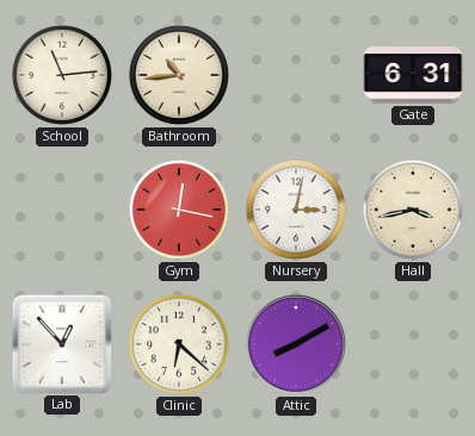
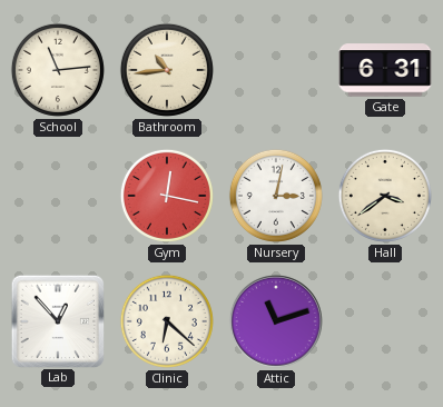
Hall: 3:43 -> 3:39 (385, 196)
Attic: 8:10 -> 11:12 (276, 321)
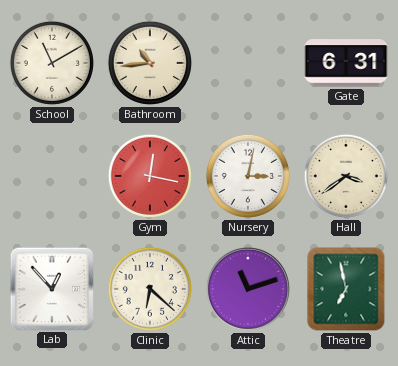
School: 11:14 -> 11:10 (52, 63)
Theatre: none -> 6:58 (346, 289)
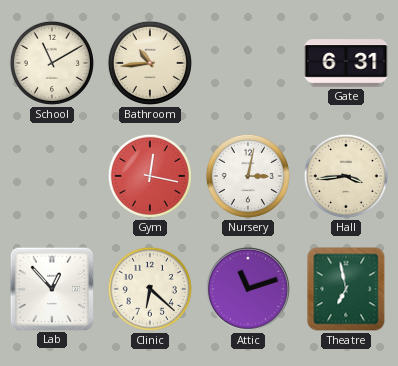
Hall: 3:39 -> 3:44 (346, 176)
